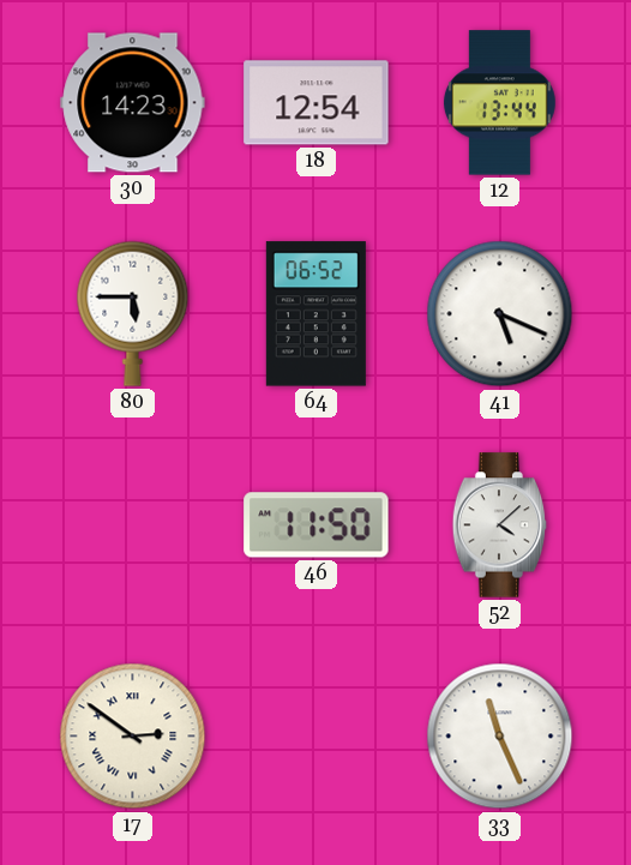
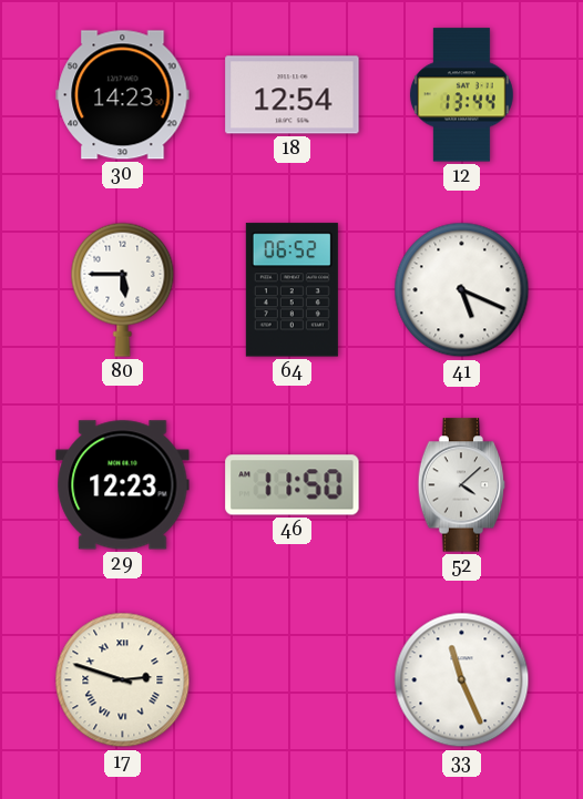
29: none -> 12:23 (123, 485)
17: 2:51 -> 2:48 (123, 680)
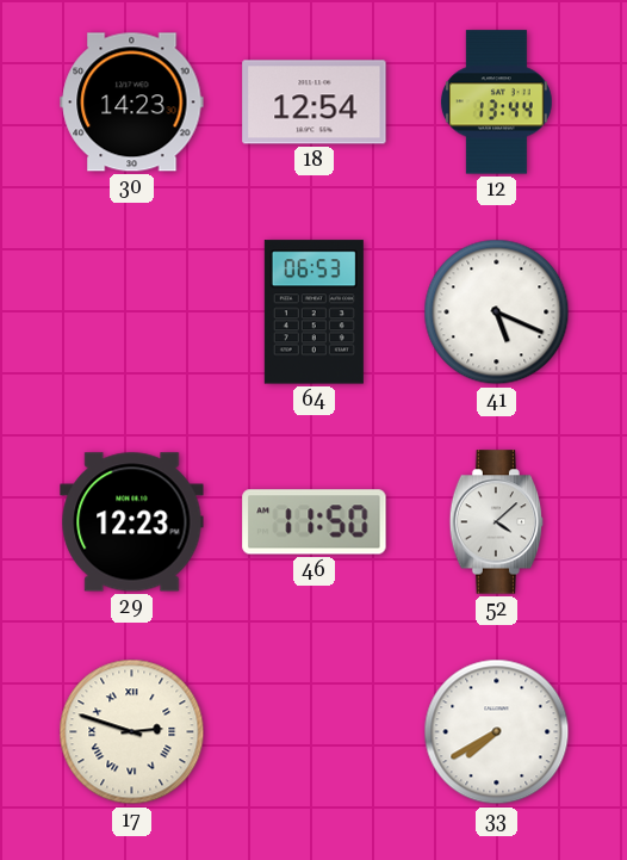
80: 5:45 -> none (123, 289)
64: 06:52 -> 06:53 (313, 313)
33: 11:26 -> 7:40 (497, 732)
